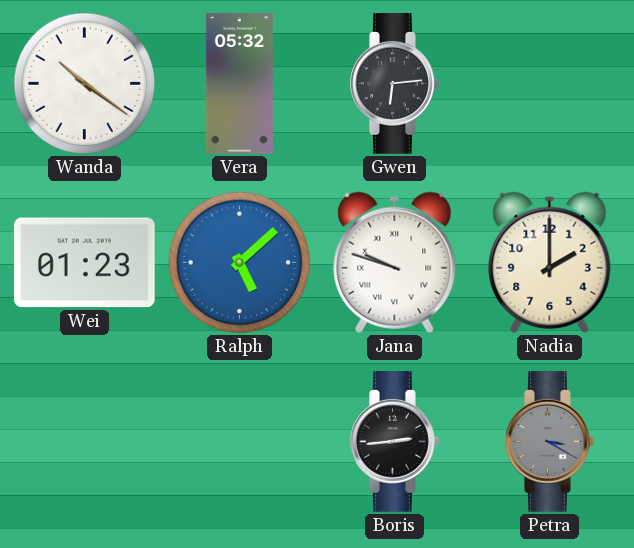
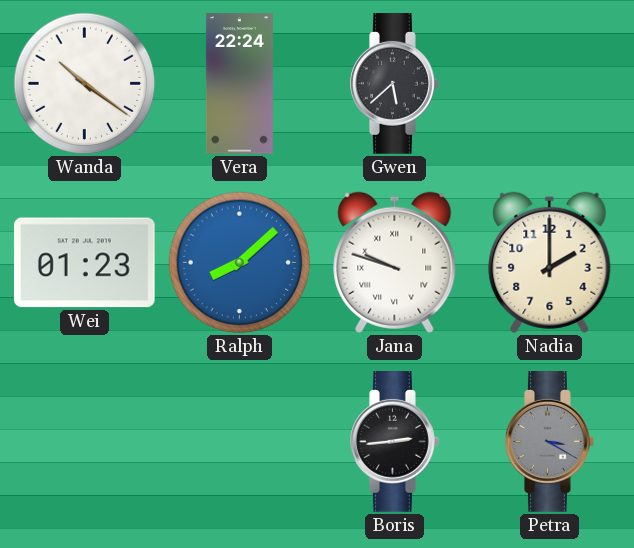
Vera: 05:32 -> 22:24 (239, 84)
Gwen: 6:14 -> 5:38 (395, 84)
Ralph: 5:08 -> 8:08 (240, 263)
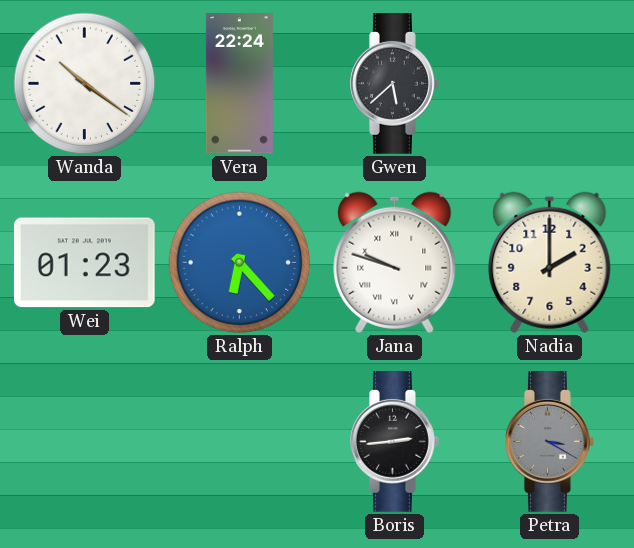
Ralph: 8:08 -> 6:23 (240, 263)
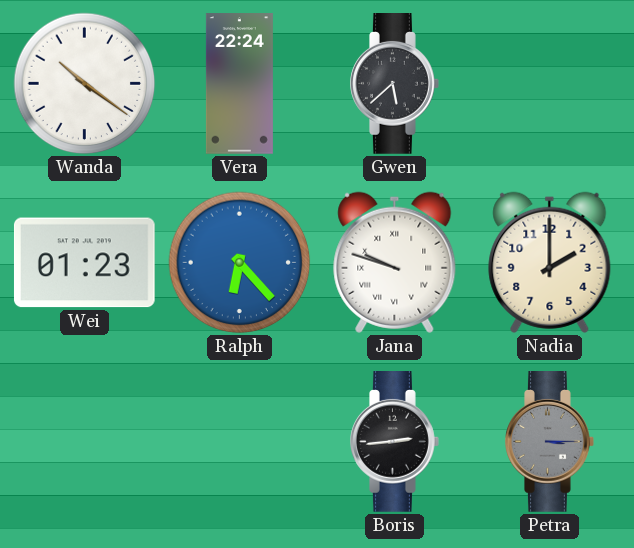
Petra: 3:20 -> 3:15 (550, 442)
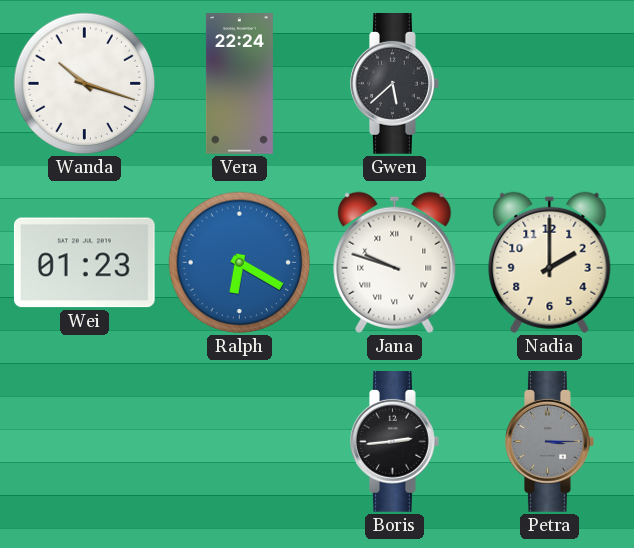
Wanda: 10:21 -> 10:18 (85, 84)
Ralph: 6:23 -> 6:20 (240, 263)
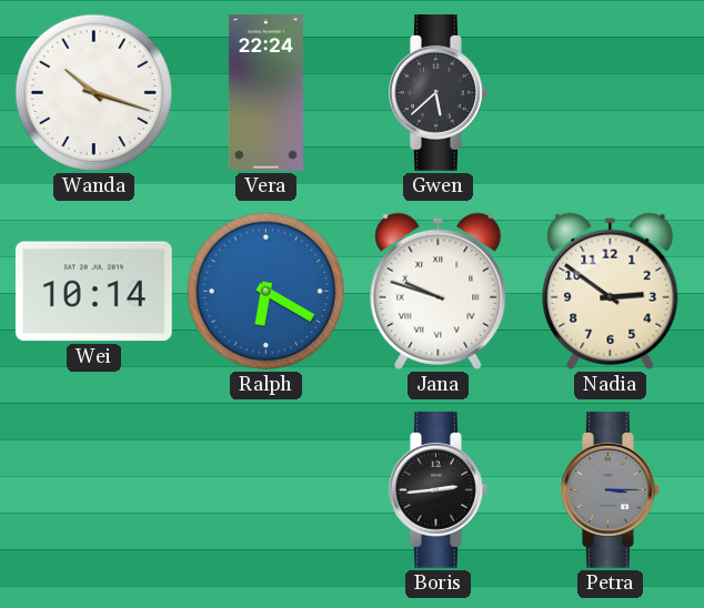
Wei: 01:23 -> 10:14 (93, 292)
Nadia: 2:00 -> 2:51 (611, 291)
